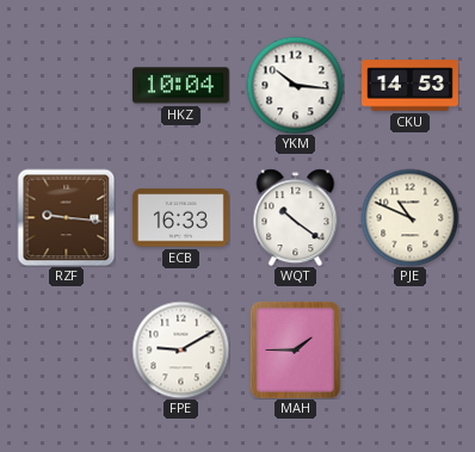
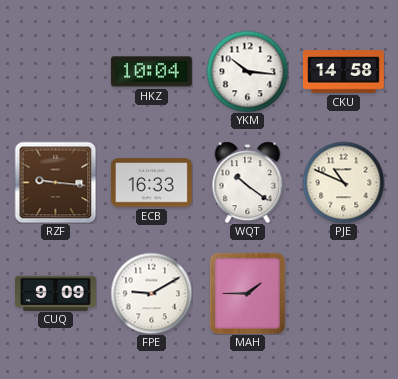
CKU: 14:53 -> 14:58 (344, 72)
CUQ: none -> 9:09 (55, 293)
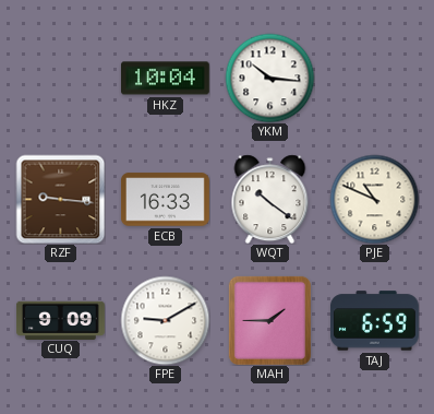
CKU: 14:58 -> none (344, 72)
TAJ: none -> 6:59 (374, 321)
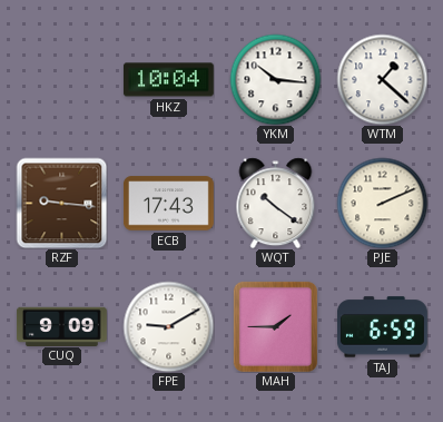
WTM: none -> 1:22 (382, 79)
ECB: 16:33 -> 17:43 (168, 204)
PJE: 10:49 -> 2:11 (382, 203)
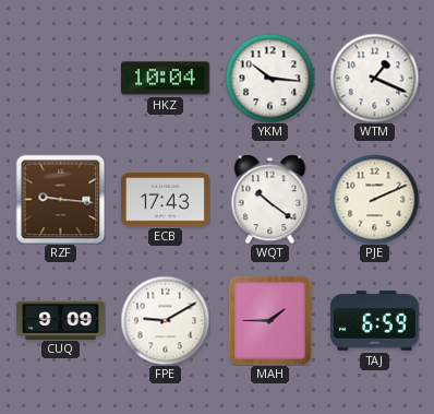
WTM: 1:22 -> 1:19 (374, 78)
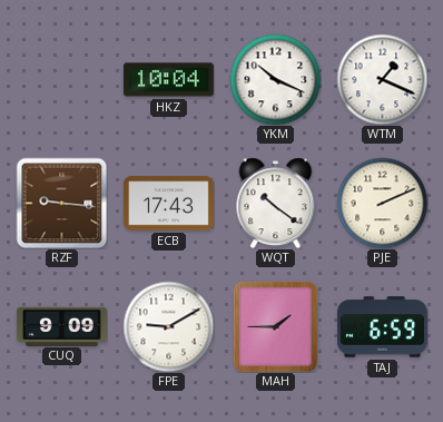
YKM: 10:16 -> 10:19 (275, 79)
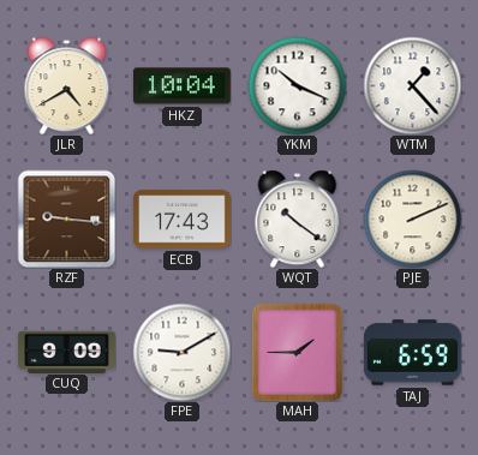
JLR: none -> 4:40 (67, 85)
WTM: 1:19 -> 1:23 (412, 85)
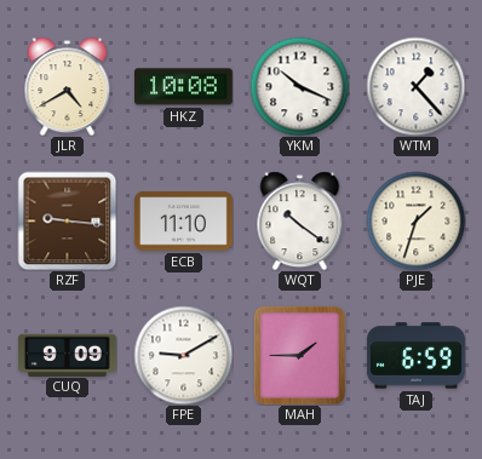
HKZ: 10:04 -> 10:08 (183, 87)
ECB: 17:43 -> 11:10 (183, 222)
PJE: 2:11 -> 1:33 (415, 220)
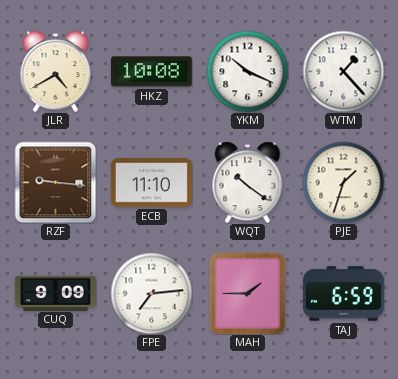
FPE: 9:10 -> 7:14 (151, 293)
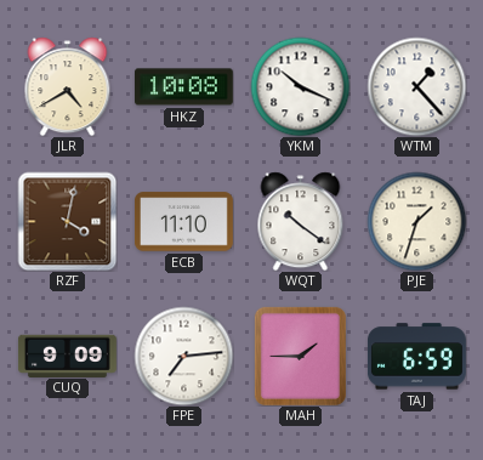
RZF: 9:16 -> 4:02 (67, 221)
